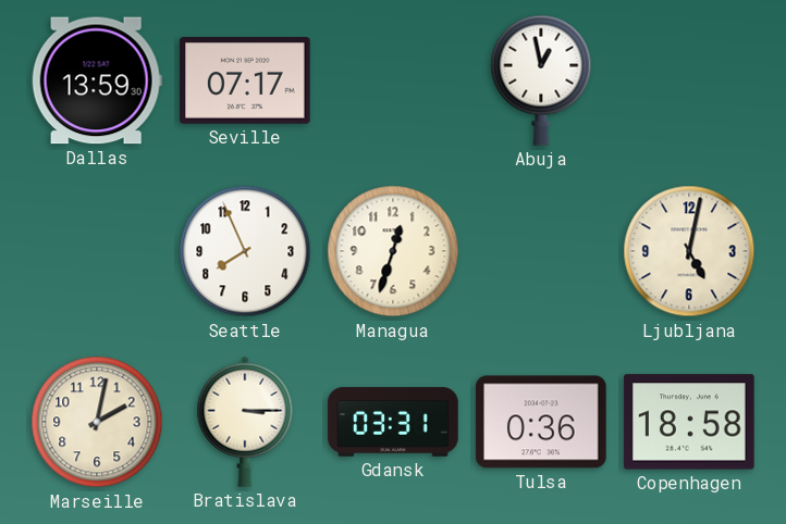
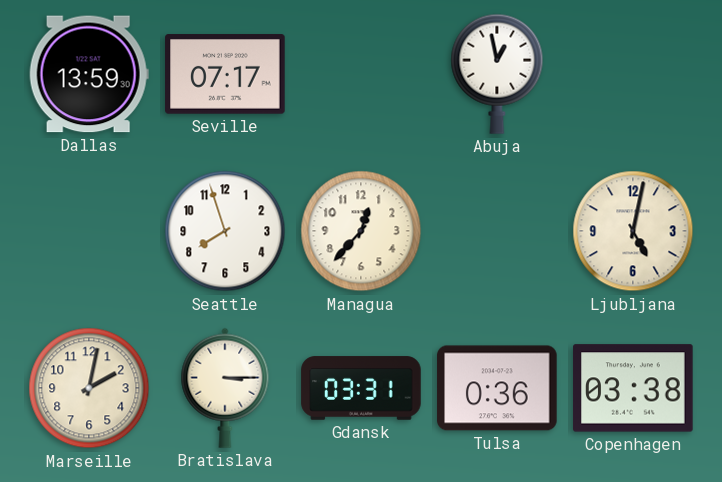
Seattle: 7:56 -> 7:57 (225, 231)
Managua: 12:33 -> 12:37 (361, 231)
Copenhagen: 18:58 -> 03:38 (633, 388)
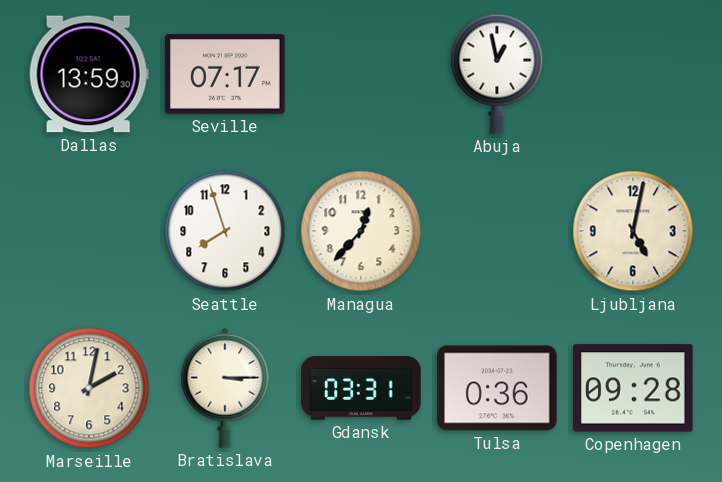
Copenhagen: 03:38 -> 09:28 (633, 388)
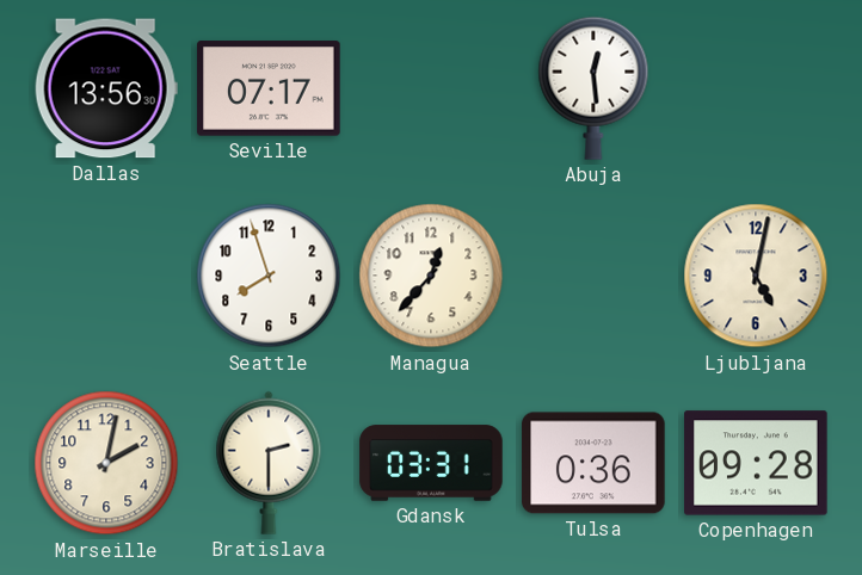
Dallas: 13:59 -> 13:56 (106, 88)
Abuja: 12:58 -> 12:29 (593, 88)
Bratislava: 3:15 -> 2:30 (269, 463)
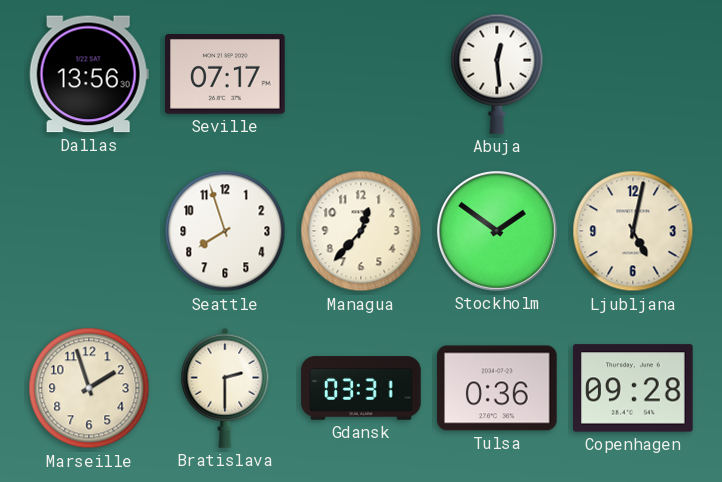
Stockholm: none -> 1:51 (497, 231)
Marseille: 2:02 -> 1:57 (89, 388)
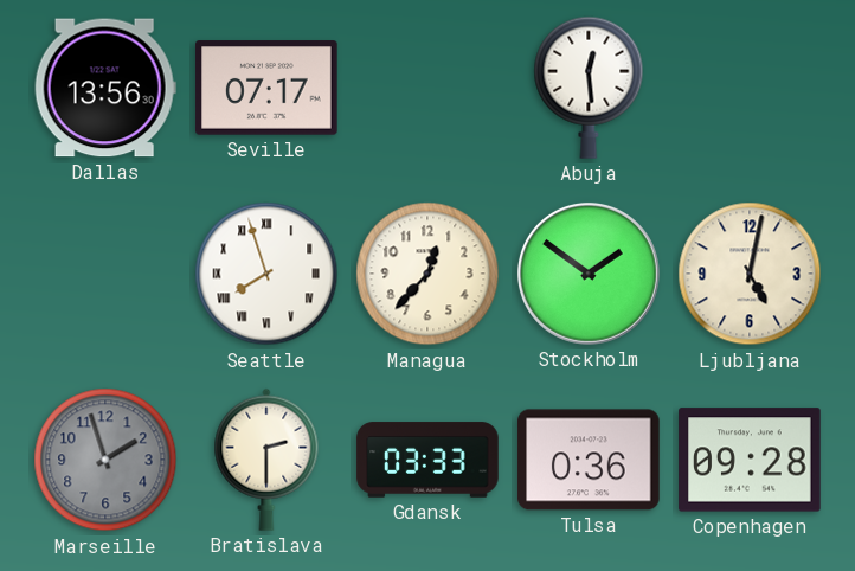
Seattle numerals: Arabic -> Roman (266, 274)
Marseille dial: cream -> grey (105, 460)
Gdansk: 03:31 -> 03:33 (427, 460)
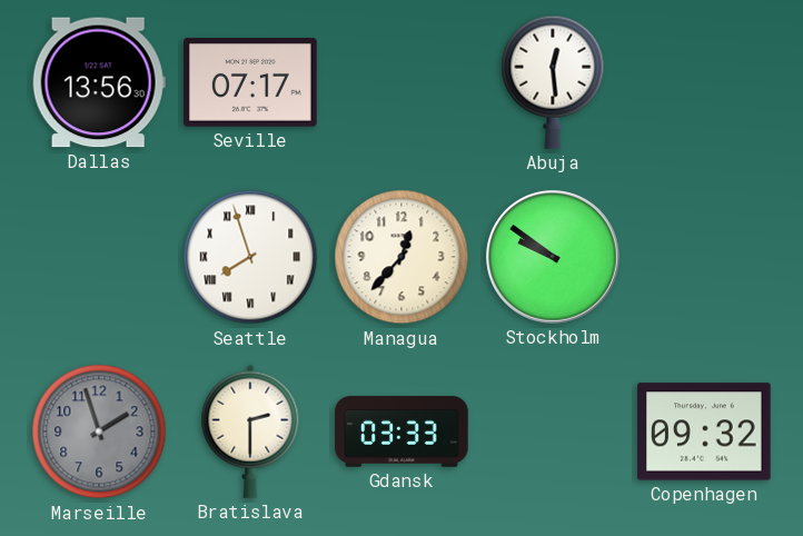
Stockholm: 1:51 -> 9:51 (553, 257)
Ljubljana: 5:02 -> none (750, 274)
Tulsa: 0:36 -> none (589, 460)
Copenhagen: 09:28 -> 09:32 (704, 431)
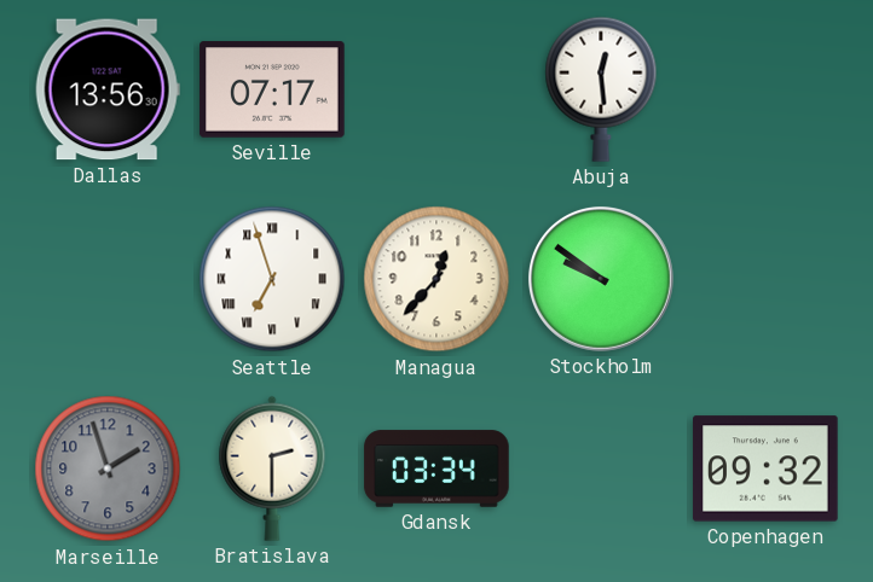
Seattle: 7:57 -> 6:57 (272, 279)
Gdansk: 03:33 -> 03:34 (436, 468)
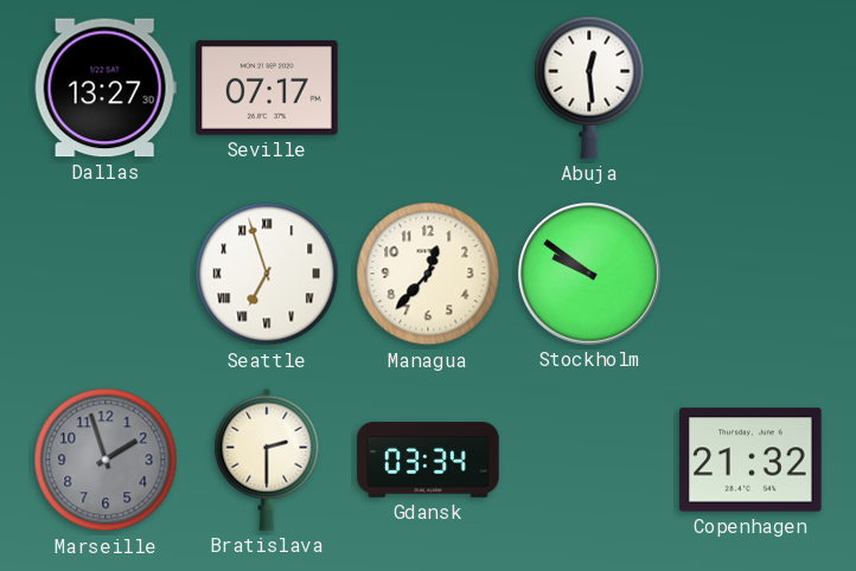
Dallas: 13:56 -> 13:27 (106, 88)
Copenhagen: 09:32 -> 21:32 (750, 460)
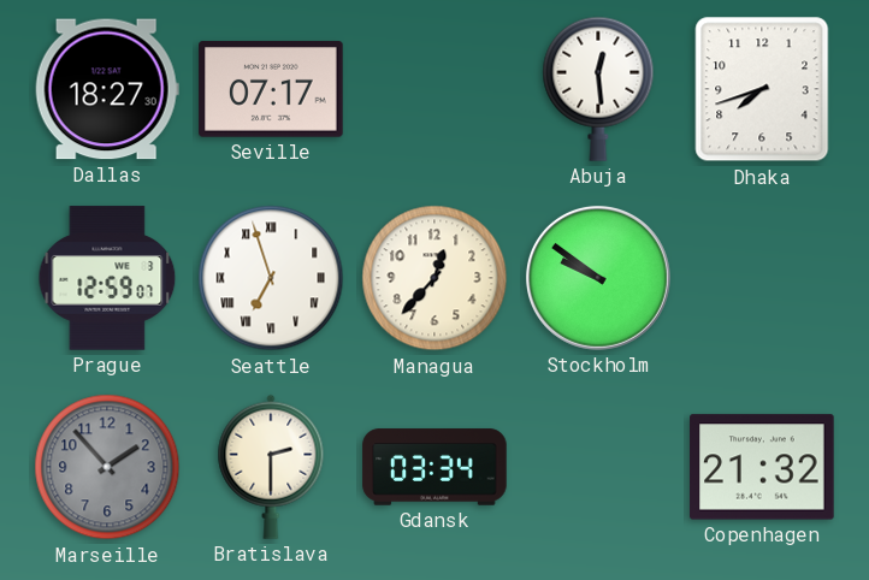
Dallas: 13:27 -> 18:27 (107, 89)
Dhaka: none -> 7:42 (762, 89)
Prague: none -> 12:59 (107, 278)
Marseille: 1:57 -> 1:53 (107, 467)
